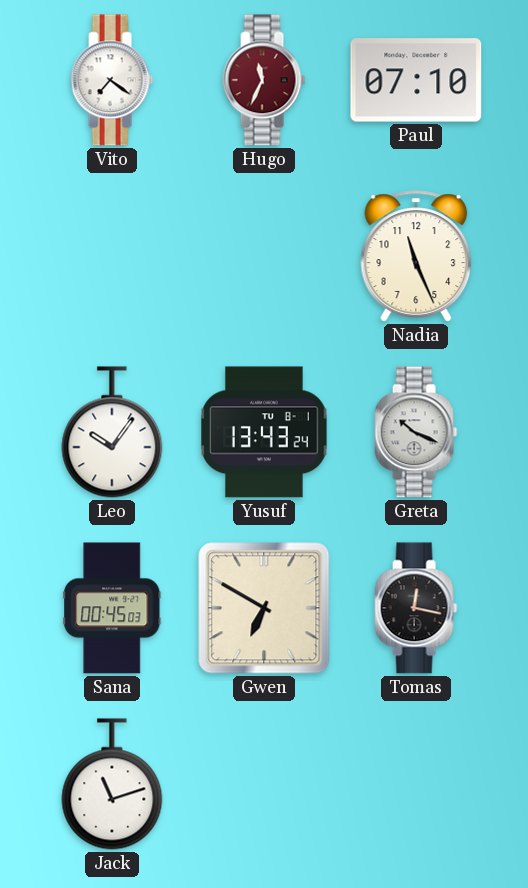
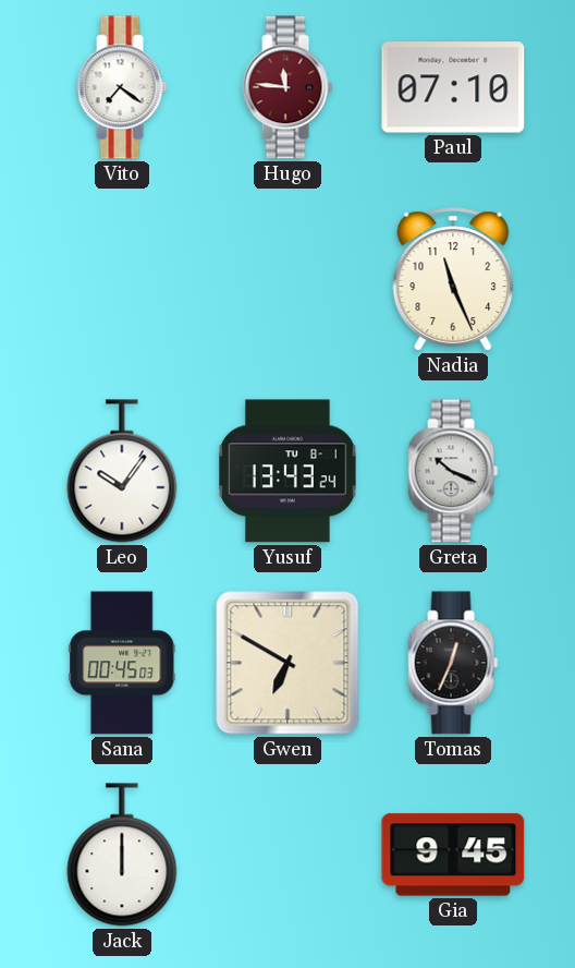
Hugo: 11:34 -> 11:46 (287, 87)
Tomas: 12:17 -> 12:34 (453, 663)
Jack: 11:12 -> 12:00 (122, 855)
Gia: none -> 9:45 (453, 855)
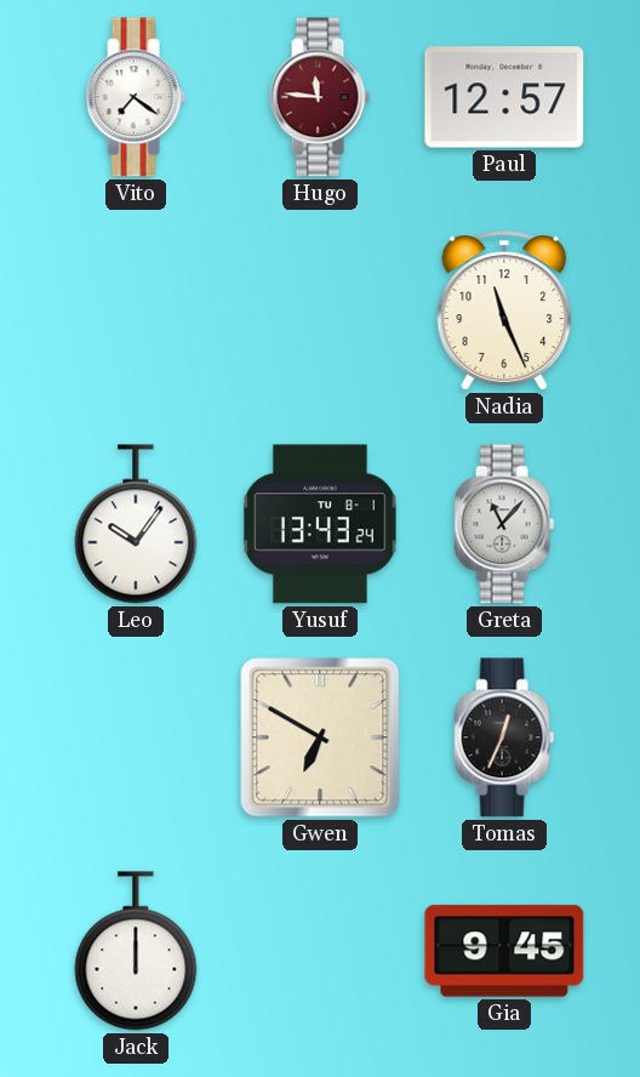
Paul: 07:10 -> 12:57 (504, 97)
Greta: 10:19 -> 11:07 (504, 524)
Sana: 00:45 -> none (122, 663)
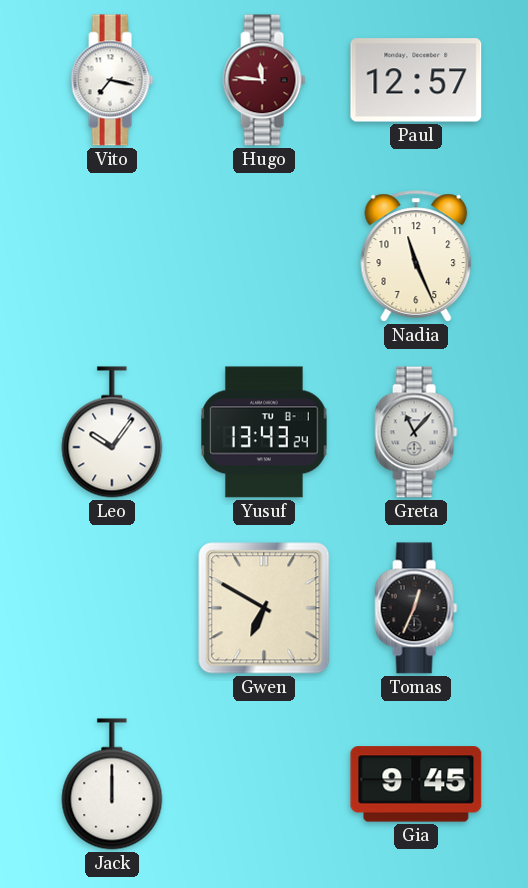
Vito: 7:21 -> 7:17 (112, 80)
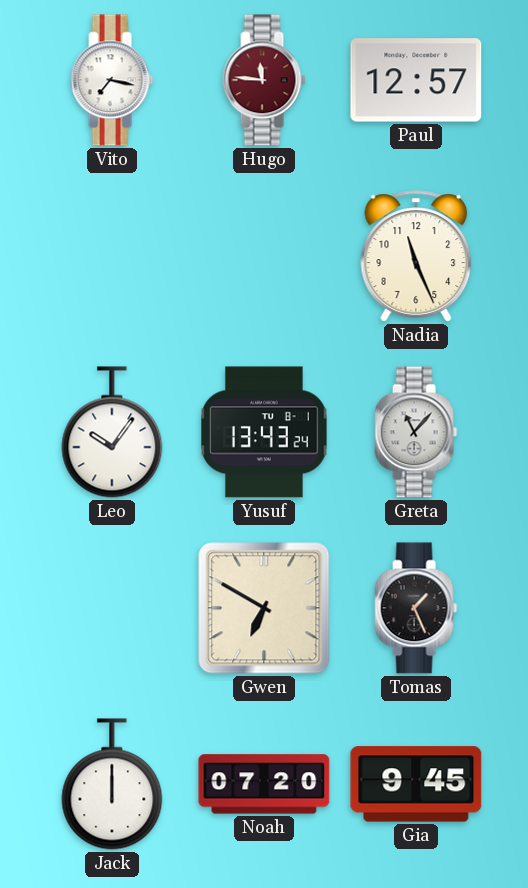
Tomas: 12:34 -> 1:26 (416, 608)
Noah: none -> 07:20 (264, 784)
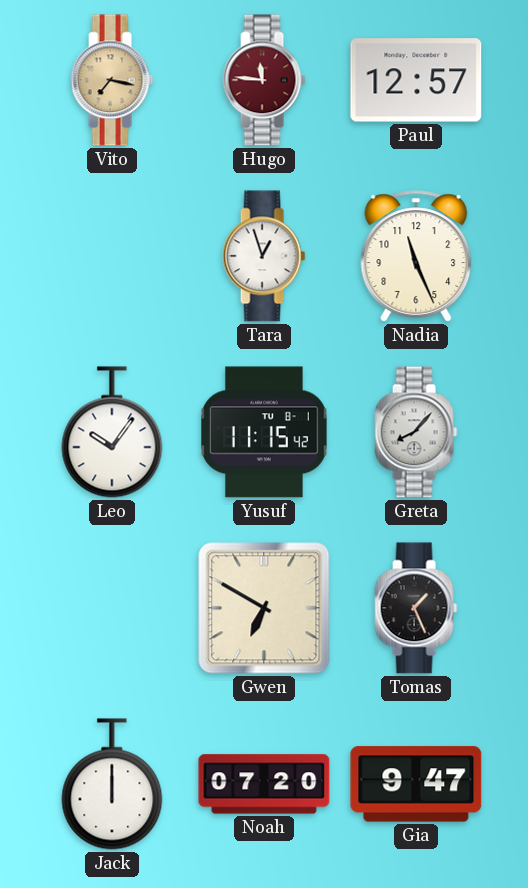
Vito dial: white -> champagne (112, 80)
Tara: none -> 12:57 (264, 256)
Yusuf: 13:43 -> 11:15 (264, 432)
Greta: 11:07 -> 8:07 (416, 432)
Gia: 9:45 -> 9:47 (416, 784)
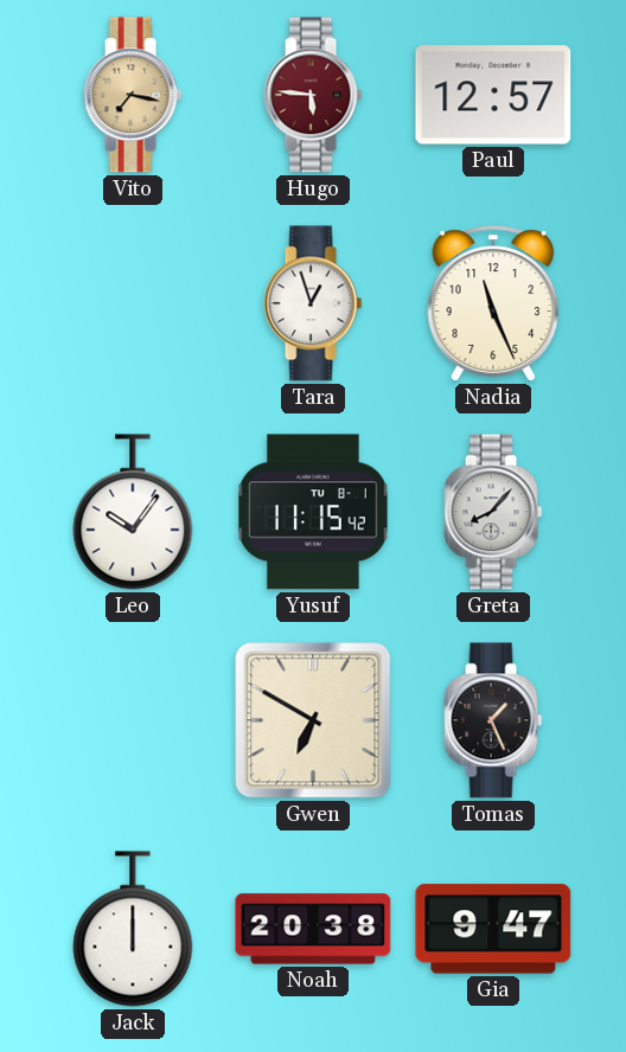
Hugo: 11:46 -> 5:46 (313, 95)
Noah: 07:20 -> 20:38 (313, 929)
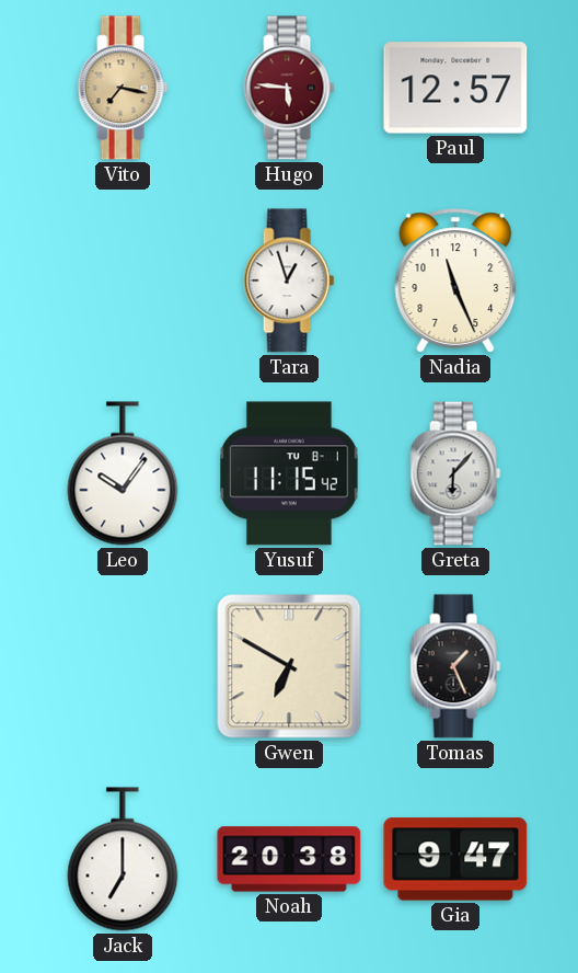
Greta: 8:07 -> 6:07 (455, 473)
Jack: 12:00 -> 7:00 (123, 859)
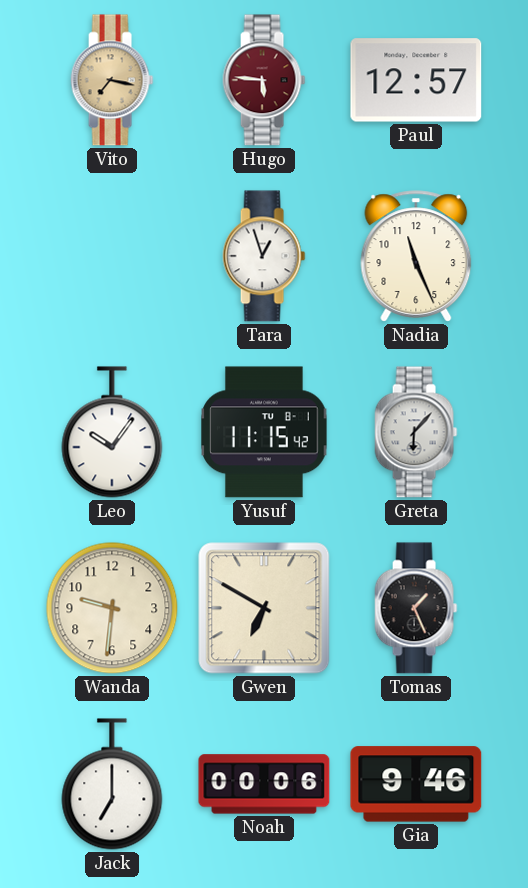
Wanda: none -> 9:31 (112, 608)
Noah: 20:38 -> 00:06 (264, 784)
Gia: 9:47 -> 9:46 (416, 784)
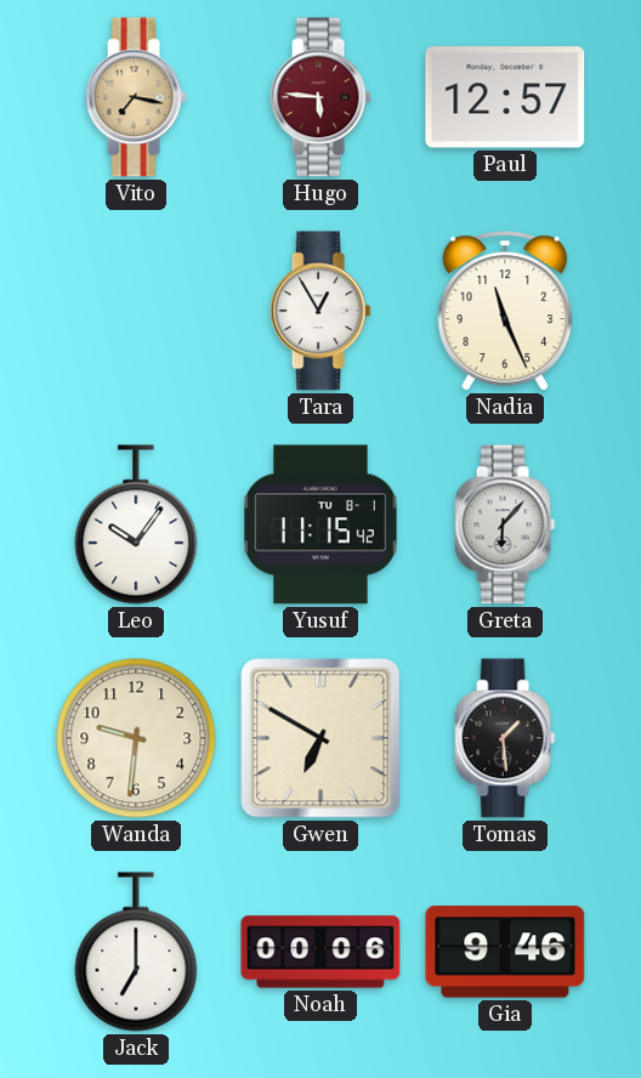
Tara: 12:57 -> 12:55 (320, 311)
Tomas: 1:26 -> 1:29 (505, 738)
